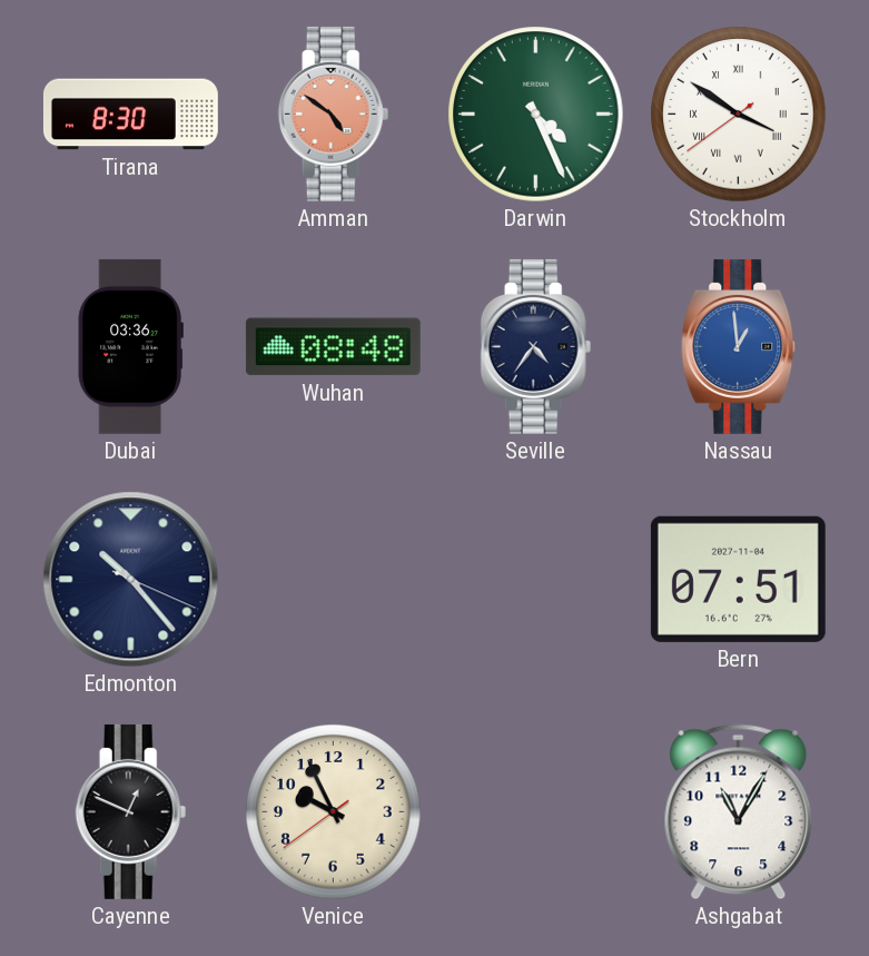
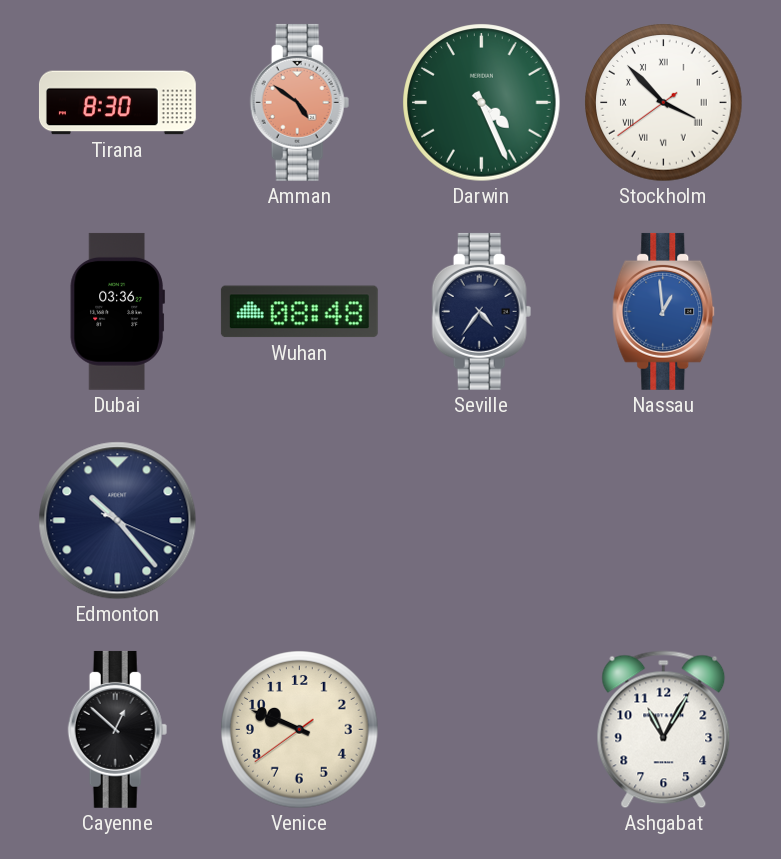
Stockholm: 3:50 -> 3:52 (664, 103)
Bern: 07:51 -> none (738, 579)
Cayenne: 12:49 -> 12:52 (118, 729)
Venice: 9:55 -> 9:48 (300, 730)
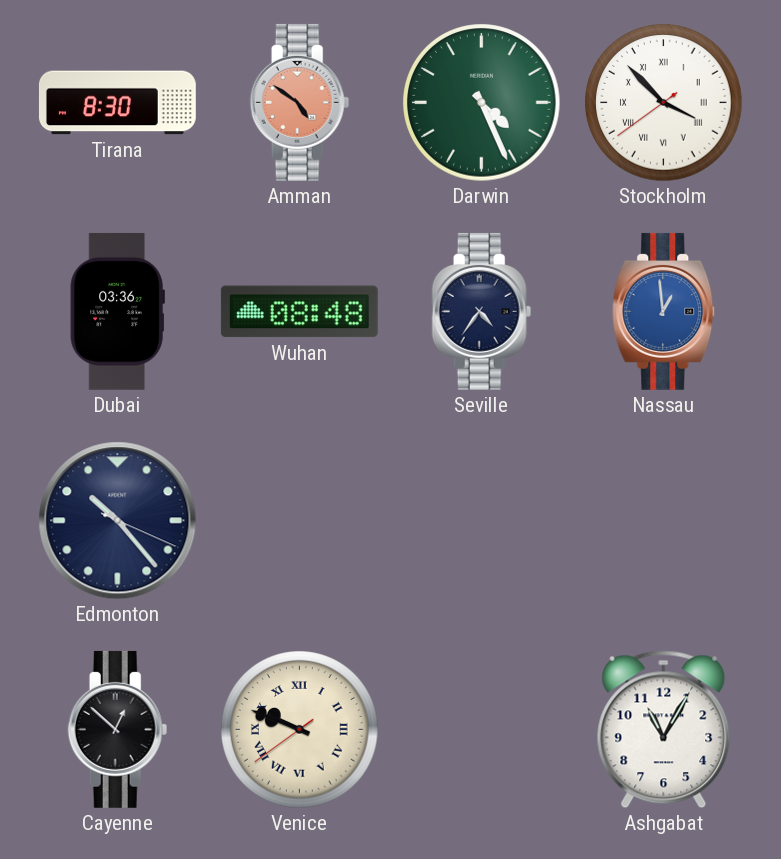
Venice numerals: Arabic -> Roman (300, 730)
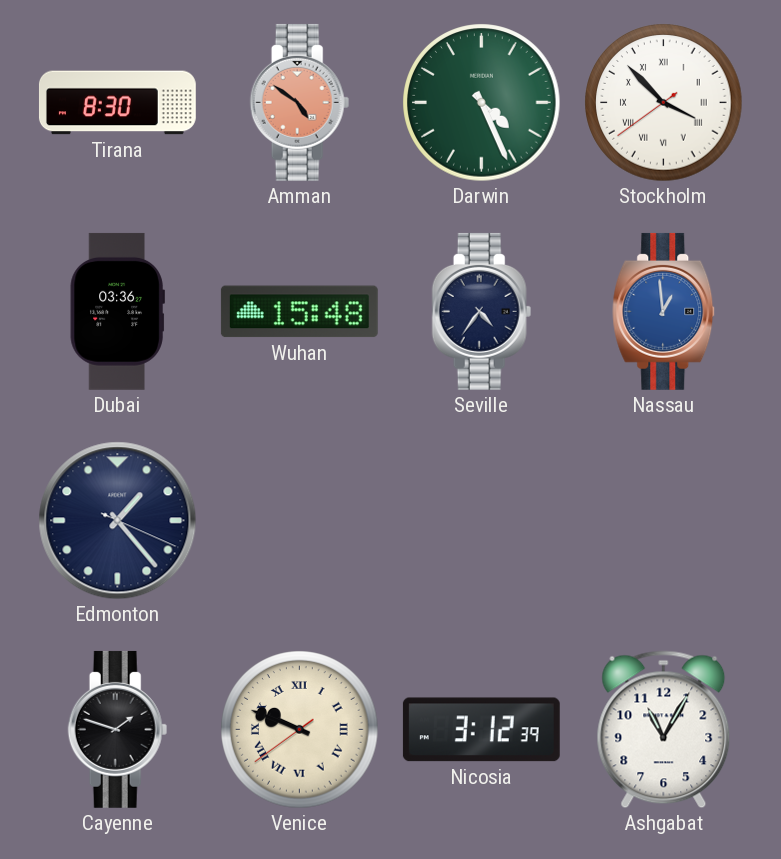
Wuhan: 08:48 -> 15:48 (299, 312)
Edmonton: 10:23 -> 1:23 (118, 521)
Cayenne: 12:52 -> 1:48 (118, 729)
Nicosia: none -> 3:12 (481, 730)
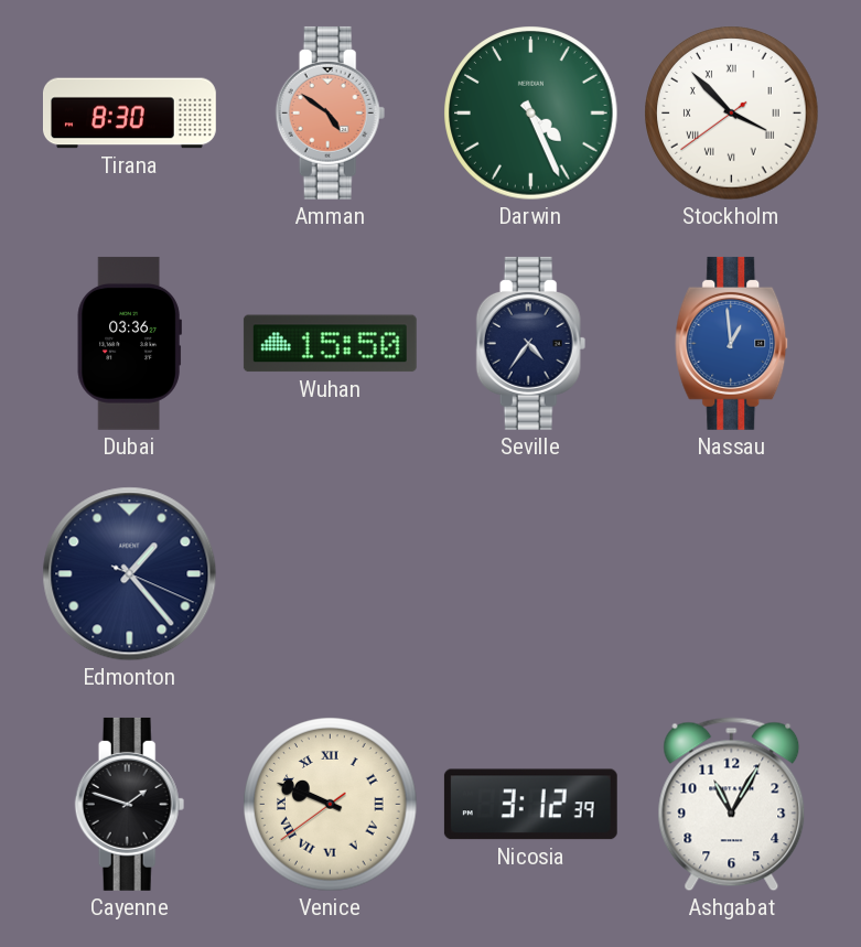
Wuhan: 15:48 -> 15:50 (330, 344)
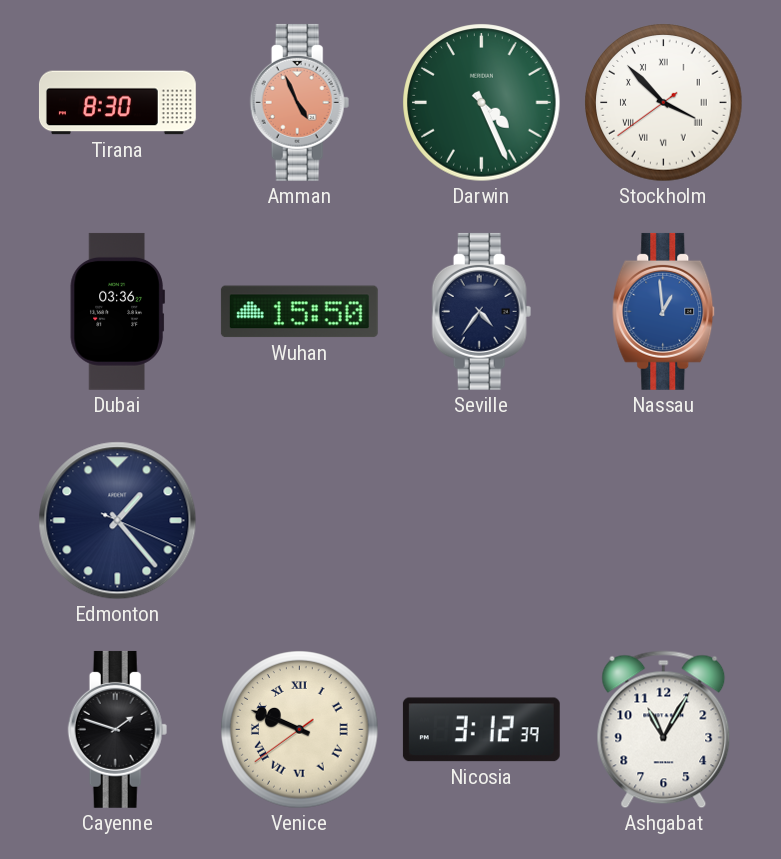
Amman: 4:51 -> 4:56 (300, 102)
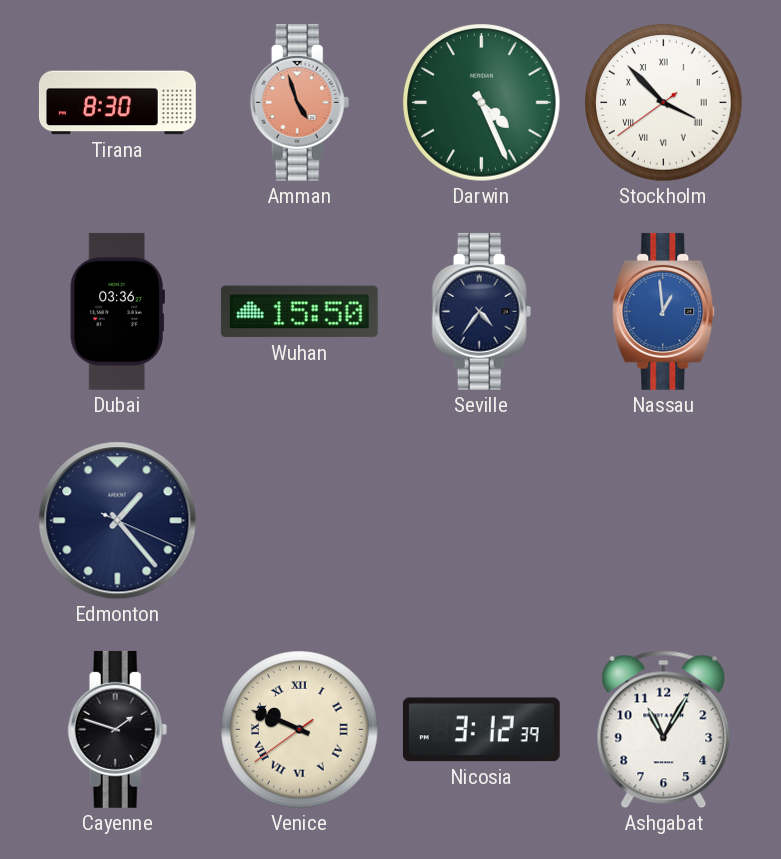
Amman: 4:56 -> 4:57 (300, 102)
